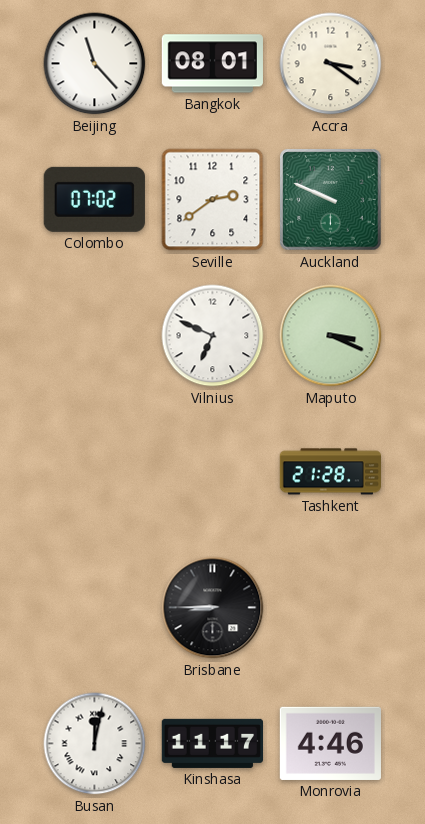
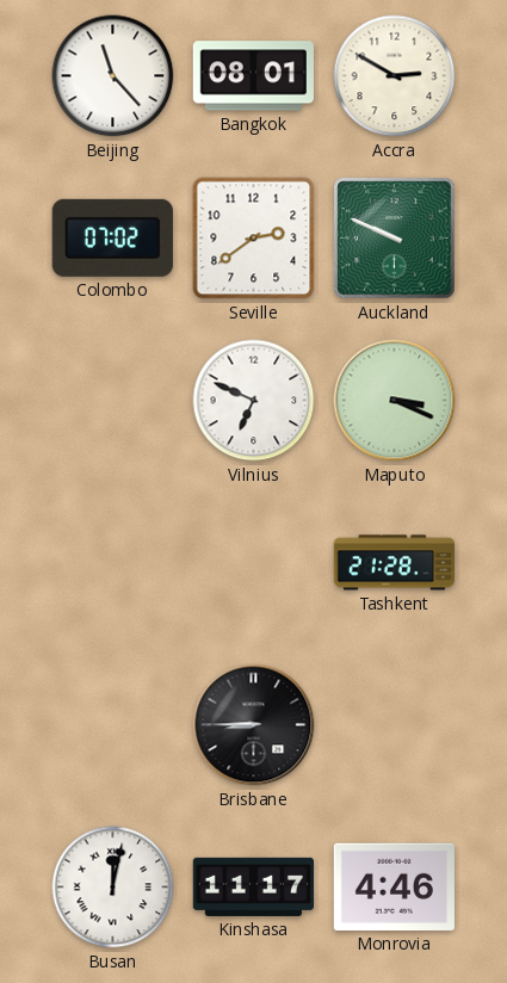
Accra: 3:21 -> 2:50 (395, 76)
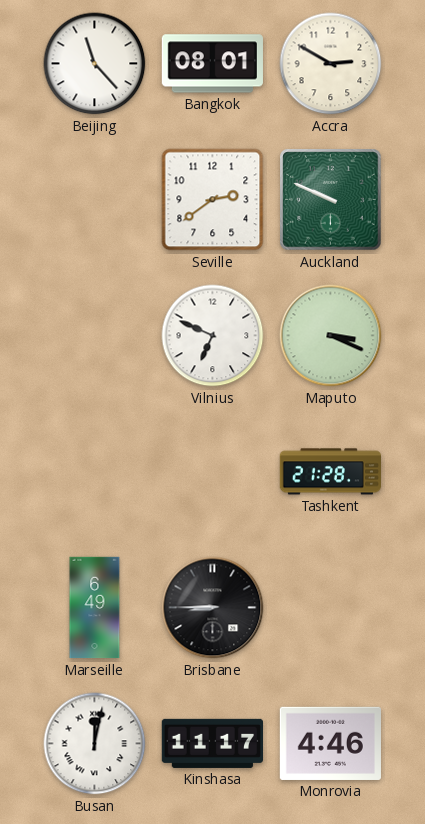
Colombo: 07:02 -> none (112, 237)
Marseille: none -> 6:49 (95, 608)
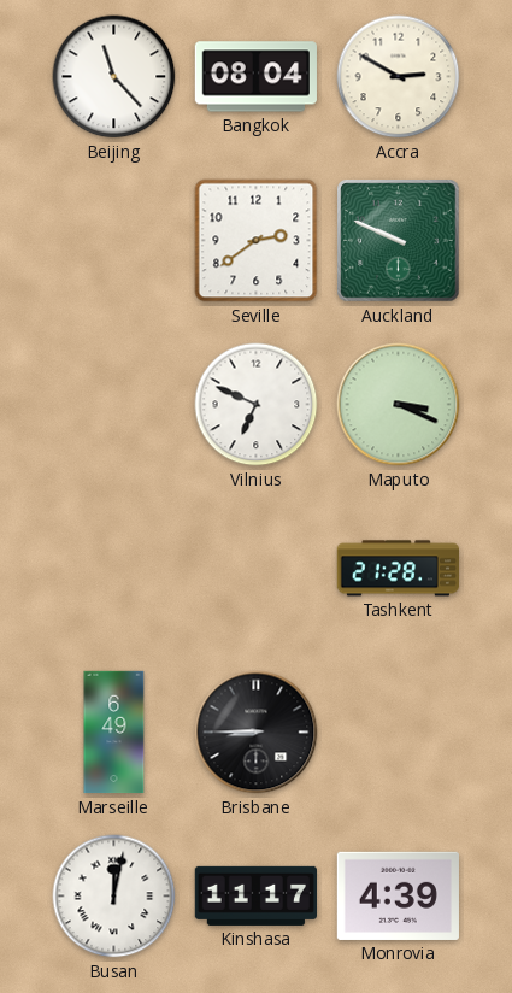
Bangkok: 08:01 -> 08:04 (255, 77)
Monrovia: 4:46 -> 4:39 (398, 895)
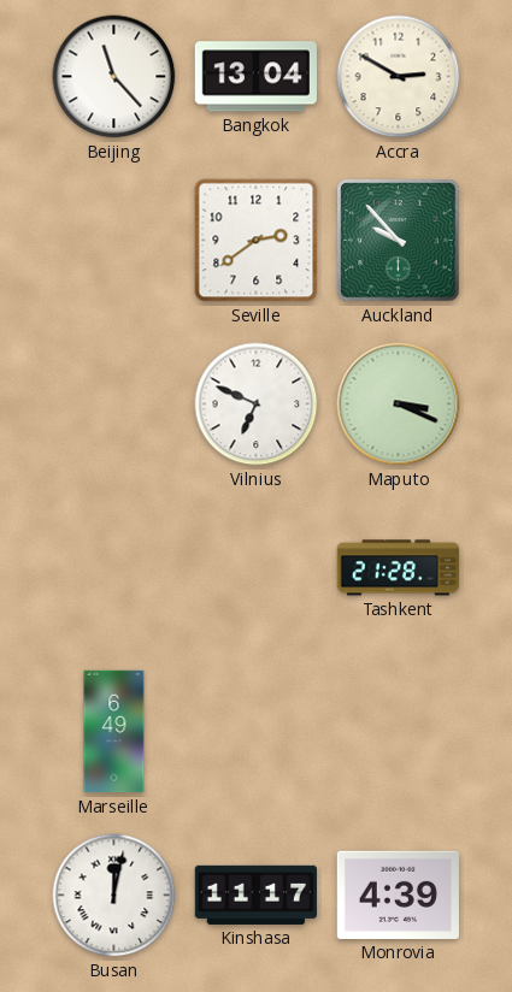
Bangkok: 08:04 -> 13:04 (255, 77)
Auckland: 9:49 -> 9:53 (399, 241)
Brisbane: 8:45 -> none (257, 733)
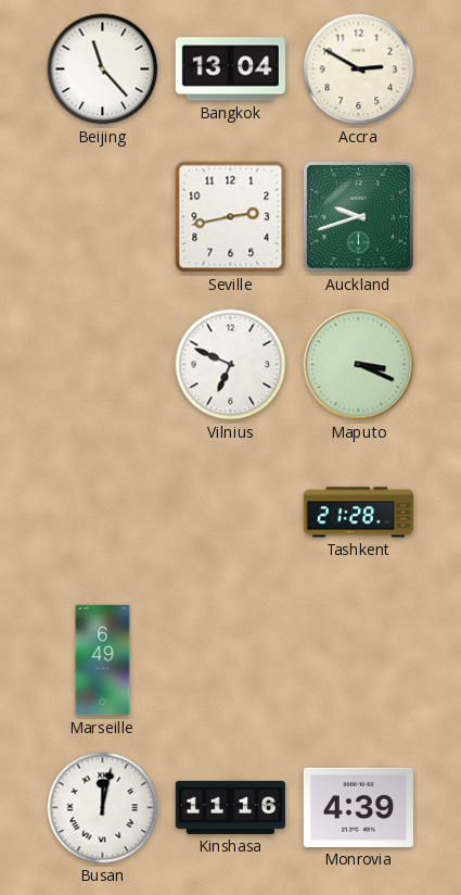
Seville: 2:39 -> 2:43 (231, 217)
Auckland: 9:53 -> 9:42 (359, 217)
Kinshasa: 11:17 -> 11:16 (230, 807)
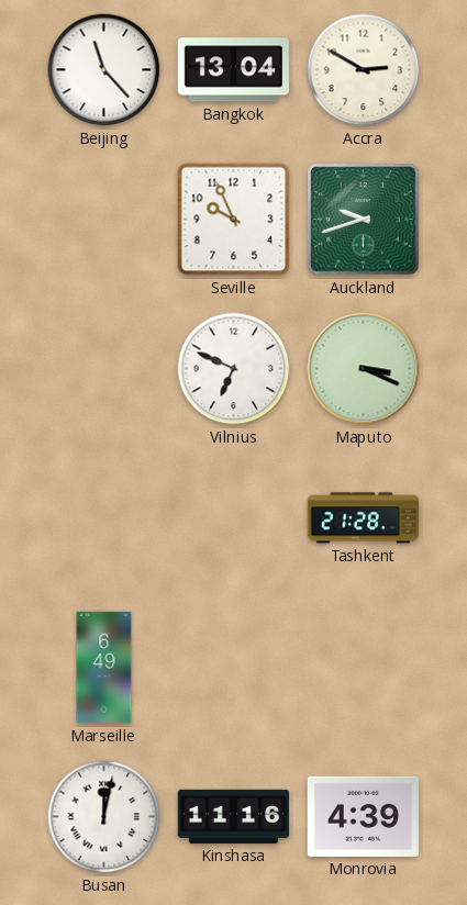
Seville: 2:43 -> 9:56 (234, 220)
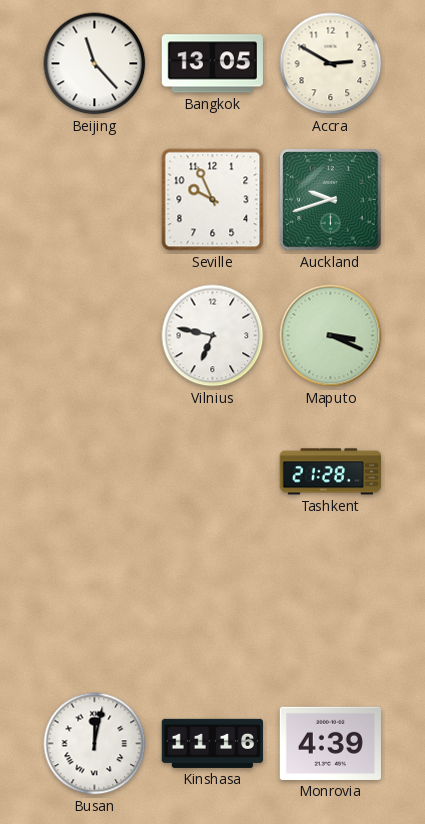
Bangkok: 13:04 -> 13:05 (212, 64)
Vilnius: 6:49 -> 6:47 (213, 336)
Marseille: 6:49 -> none (104, 668)
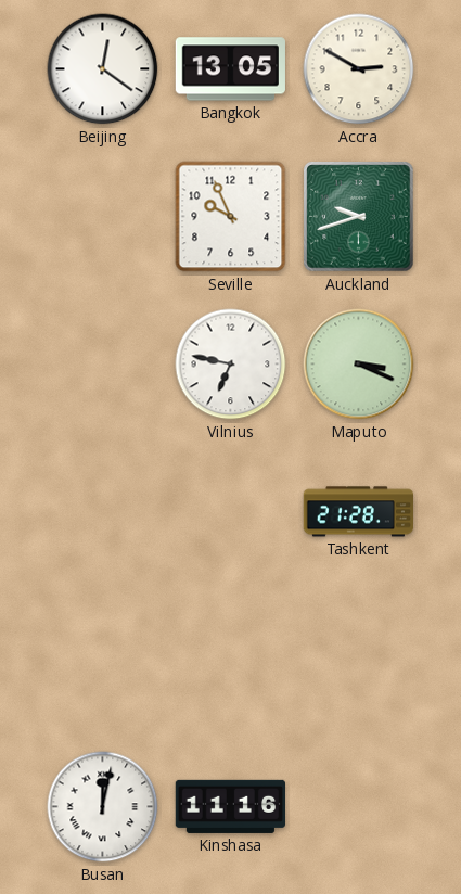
Beijing: 11:23 -> 12:21 (103, 69)
Monrovia: 4:39 -> none (330, 743)
